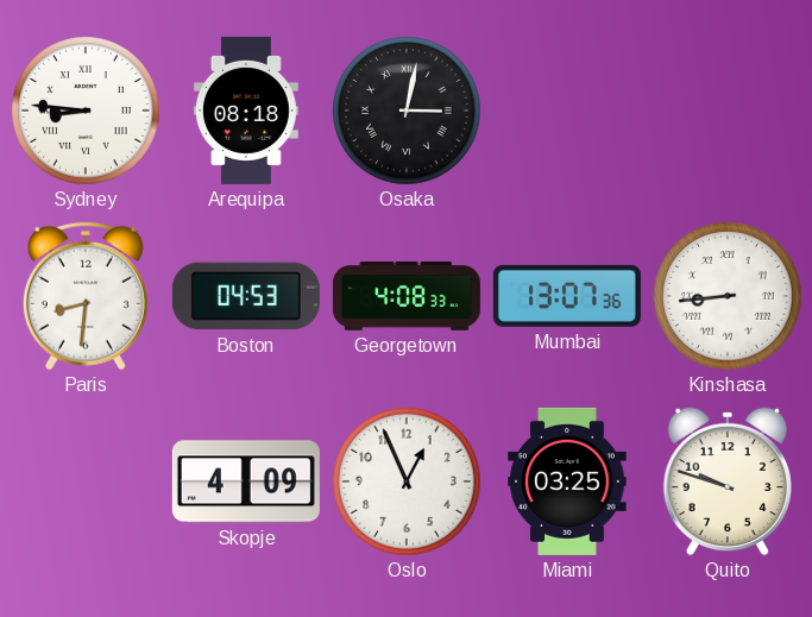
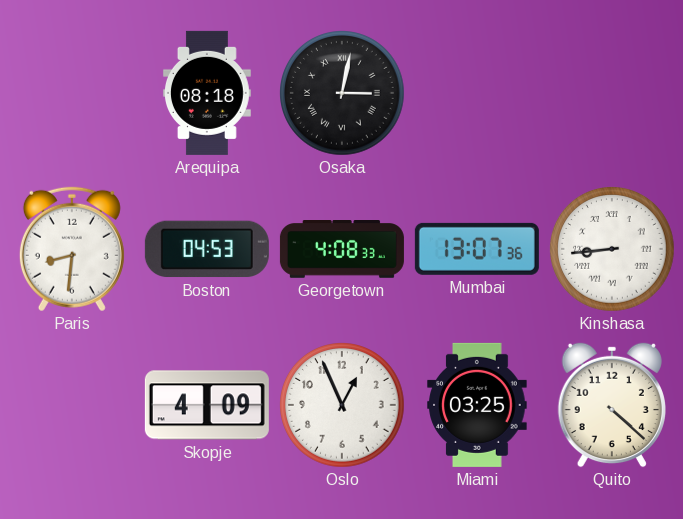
Sydney: 8:46 -> none (87, 112)
Quito: 9:48 -> 4:22 (612, 405)
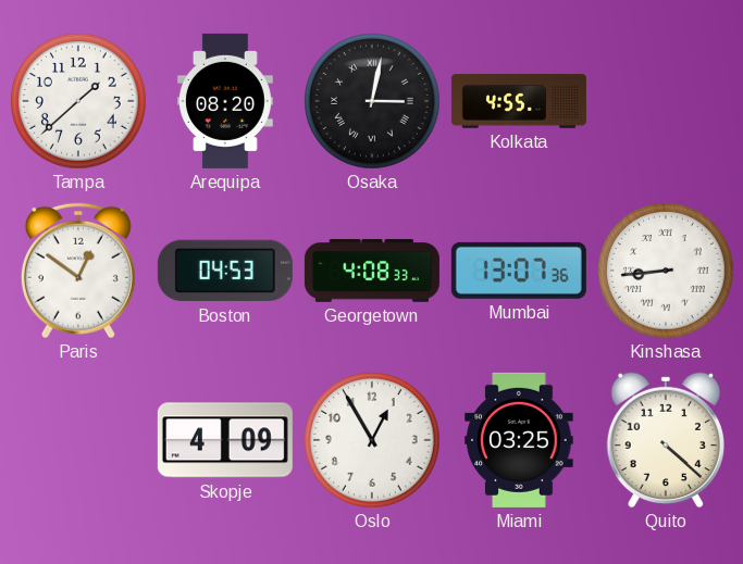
Tampa: none -> 1:38 (79, 102)
Arequipa: 08:18 -> 08:20 (225, 101)
Kolkata: none -> 4:55 (519, 101)
Paris: 8:31 -> 12:51 (78, 271)
Oslo: 12:56 -> 12:55 (373, 441)
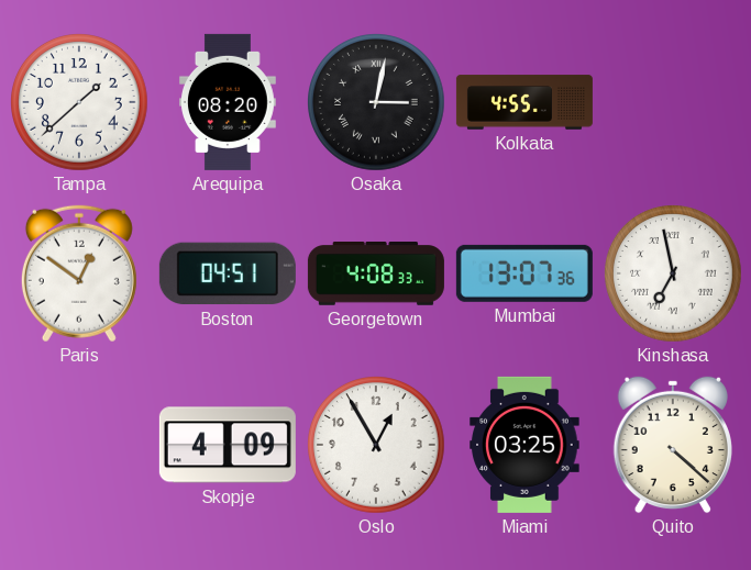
Boston: 04:53 -> 04:51 (228, 273)
Kinshasa: 8:44 -> 6:58 (674, 275)
